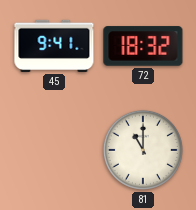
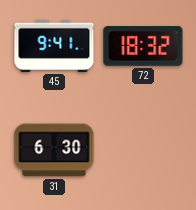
31: none -> 6:30 (54, 150)
81: 11:00 -> none (143, 150)
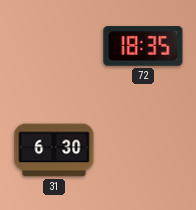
45: 9:41 -> none (54, 46)
72: 18:32 -> 18:35 (143, 46)
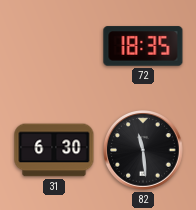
82: none -> 11:29 (143, 150)
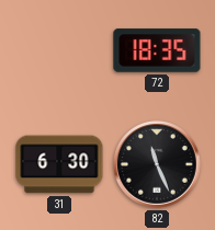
82: 11:29 -> 11:26 (157, 164)
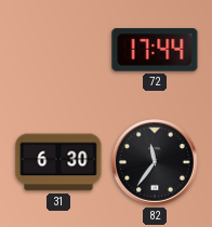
72: 18:35 -> 17:44 (155, 50)
82: 11:26 -> 11:36 (155, 162)
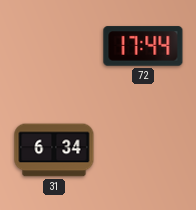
31: 6:30 -> 6:34 (54, 150)
82: 11:36 -> none (155, 162)
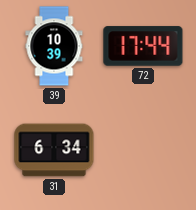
39: none -> 10:39 (54, 46)
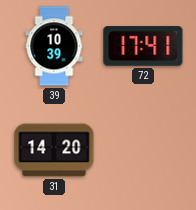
72: 17:44 -> 17:41 (143, 46)
31: 6:34 -> 14:20 (54, 150)
